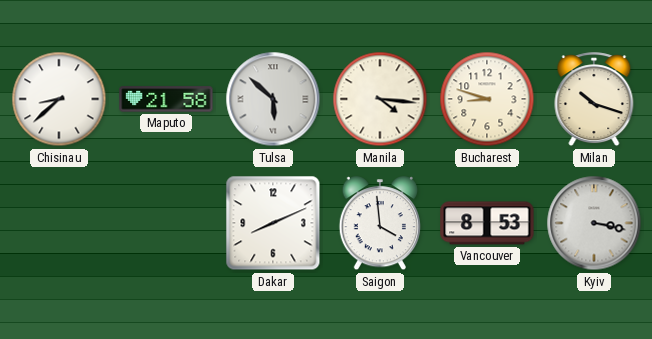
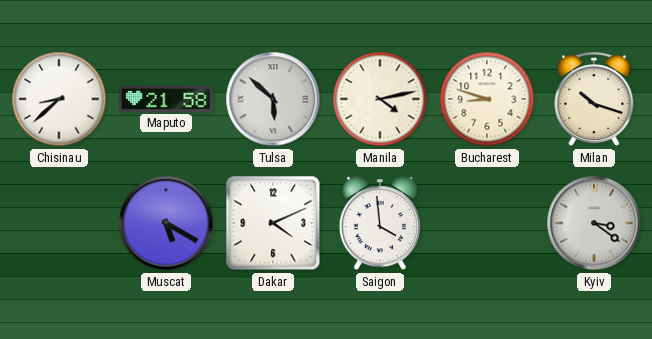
Manila: 4:16 -> 4:13 (380, 99)
Muscat: none -> 5:20 (166, 223)
Dakar: 8:11 -> 4:11 (273, 223)
Vancouver: 8:53 -> none (487, 223)
Kyiv: 3:17 -> 3:21 (594, 223)
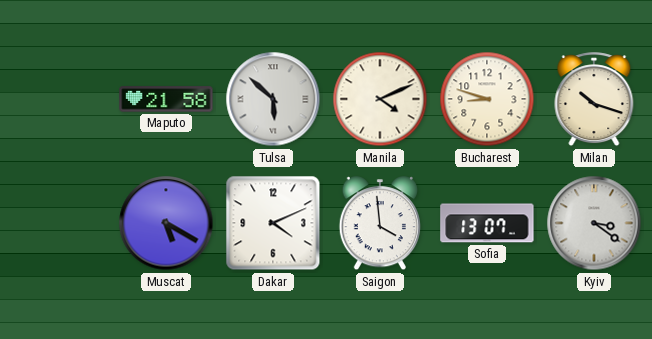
Chisinau: 8:38 -> none (59, 99)
Manila: 4:13 -> 4:11 (380, 99)
Sofia: none -> 13:07 (487, 223)
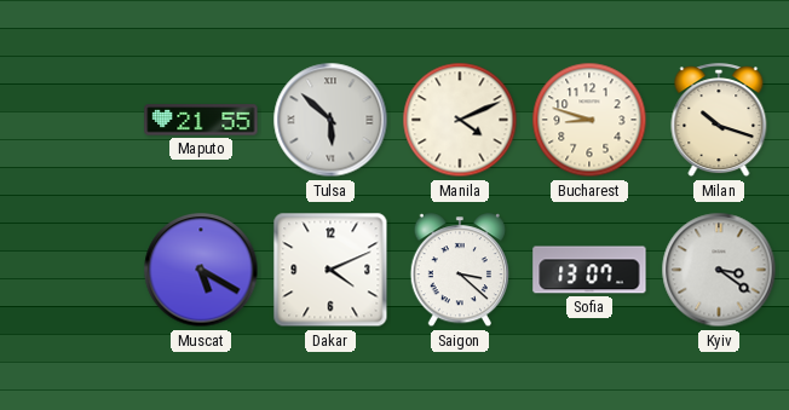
Maputo: 21:58 -> 21:55 (201, 120)
Saigon: 3:59 -> 3:22 (459, 271)
